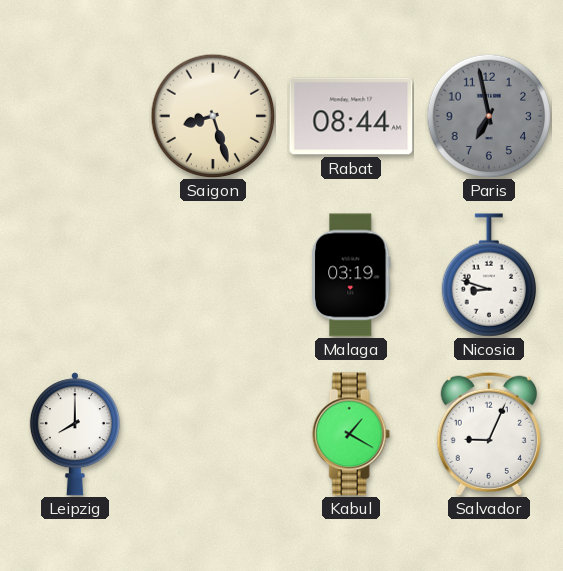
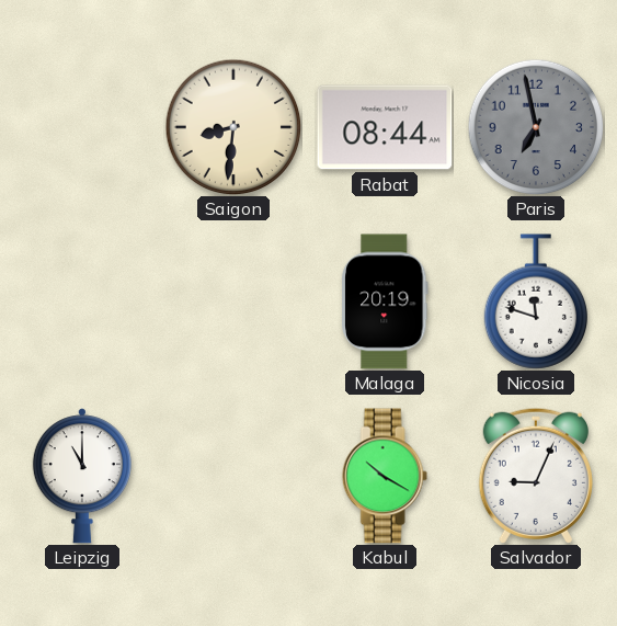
Saigon: 8:27 -> 8:31 (233, 127)
Malaga: 03:19 -> 20:19 (386, 301)
Nicosia: 8:48 -> 11:48 (535, 301)
Leipzig: 8:00 -> 11:00 (82, 476)
Kabul: 1:20 -> 10:20 (385, 476)
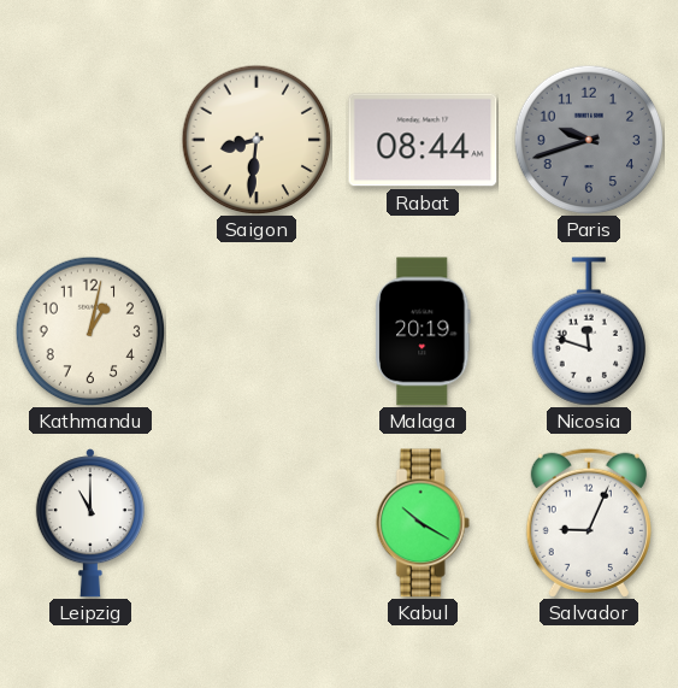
Paris: 6:58 -> 9:42 (589, 140)
Kathmandu: none -> 1:02 (90, 331)
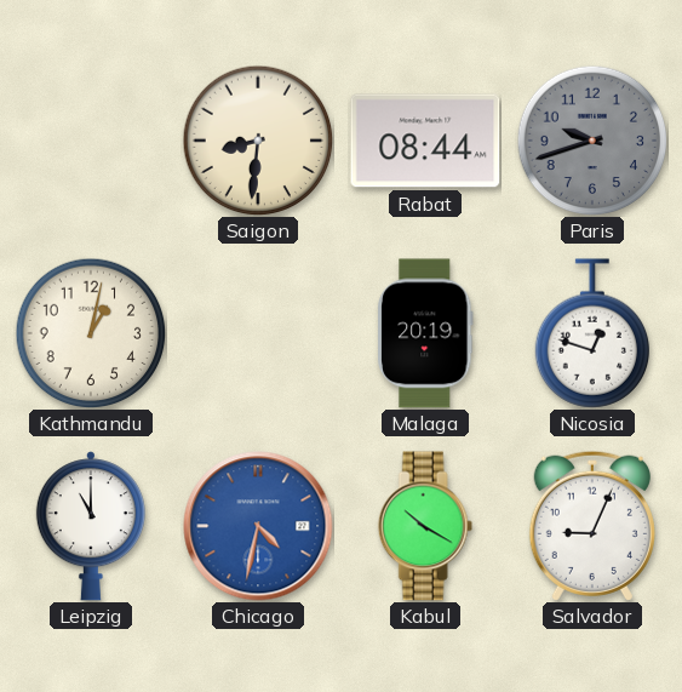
Nicosia: 11:48 -> 12:48 (591, 333)
Chicago: none -> 4:32 (258, 526)
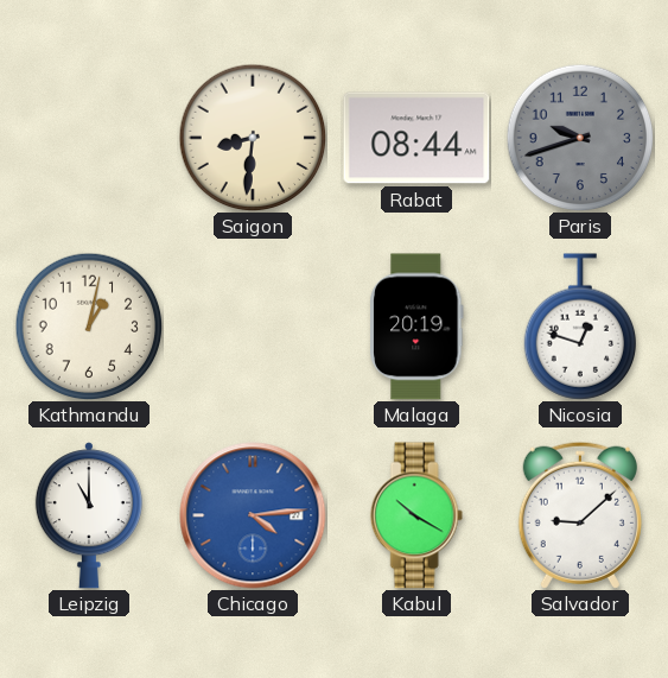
Chicago: 4:32 -> 4:14 (253, 515)
Salvador: 9:04 -> 9:08 (580, 515)
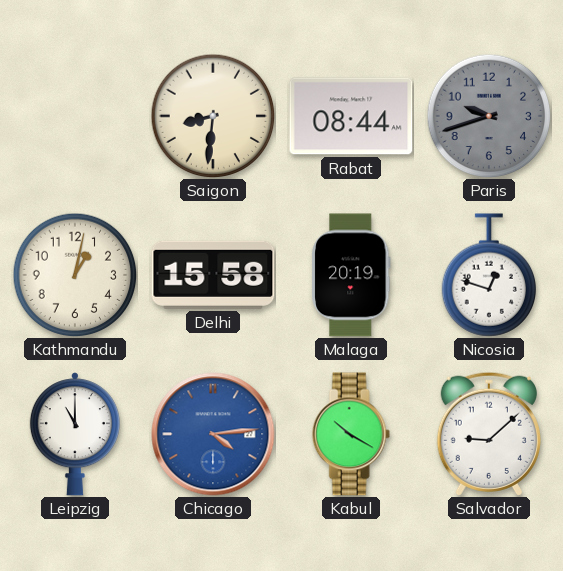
Delhi: none -> 15:58 (213, 275)
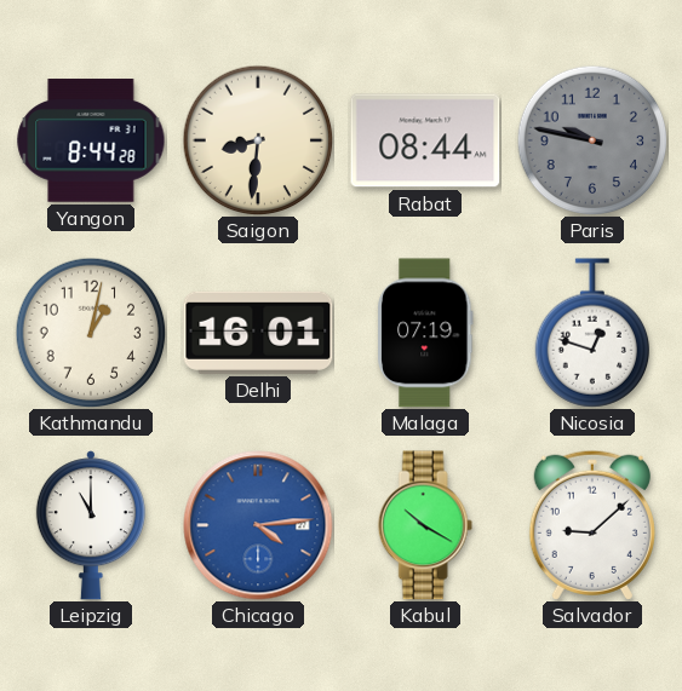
Yangon: none -> 8:44 (91, 140)
Paris: 9:42 -> 9:47 (592, 140)
Delhi: 15:58 -> 16:01 (258, 333)
Malaga: 20:19 -> 07:19 (426, 333)
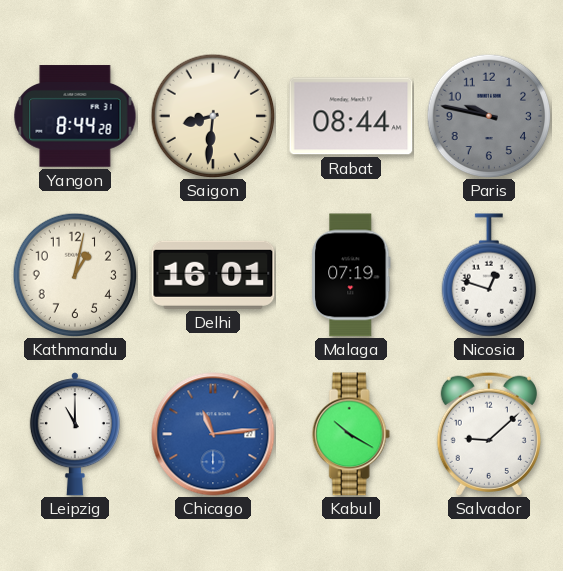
Chicago: 4:14 -> 11:14 (213, 434)
